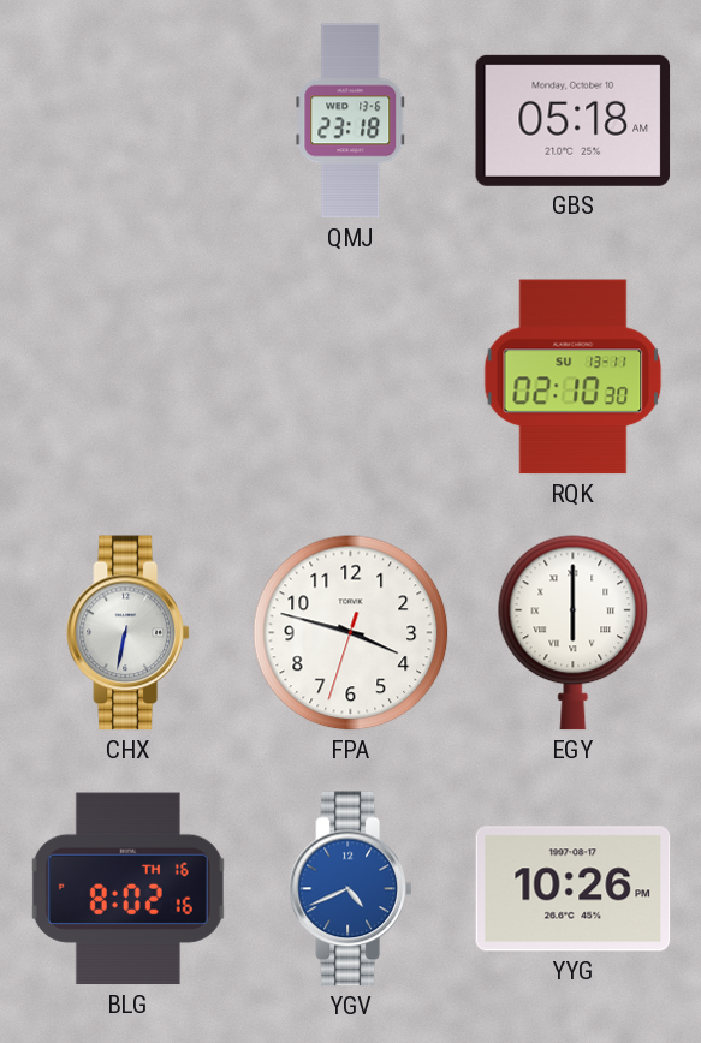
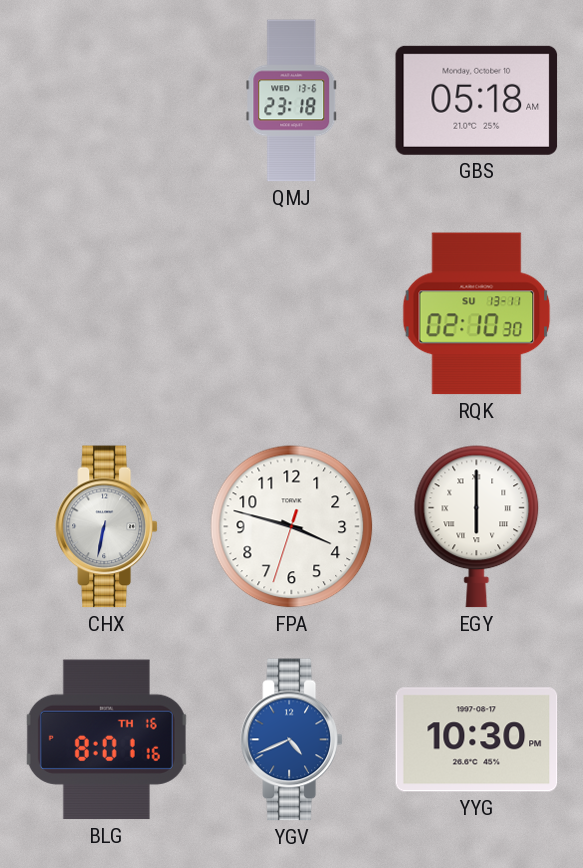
BLG: 8:02 -> 8:01 (106, 740)
YYG: 10:26 -> 10:30 (477, 740)
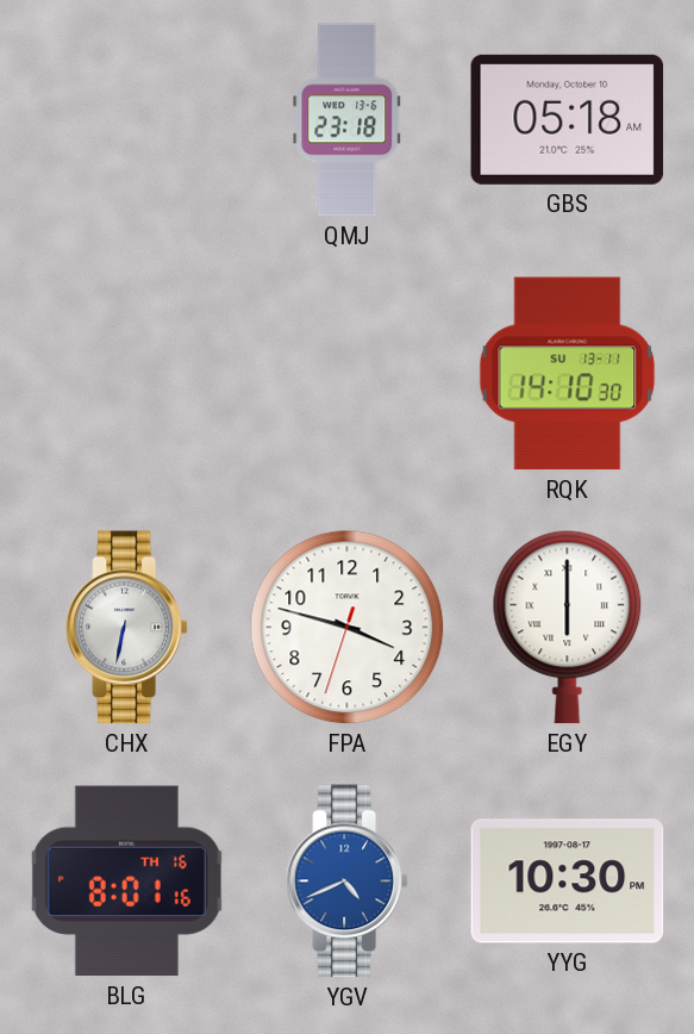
RQK: 02:10 -> 14:10 (568, 374)
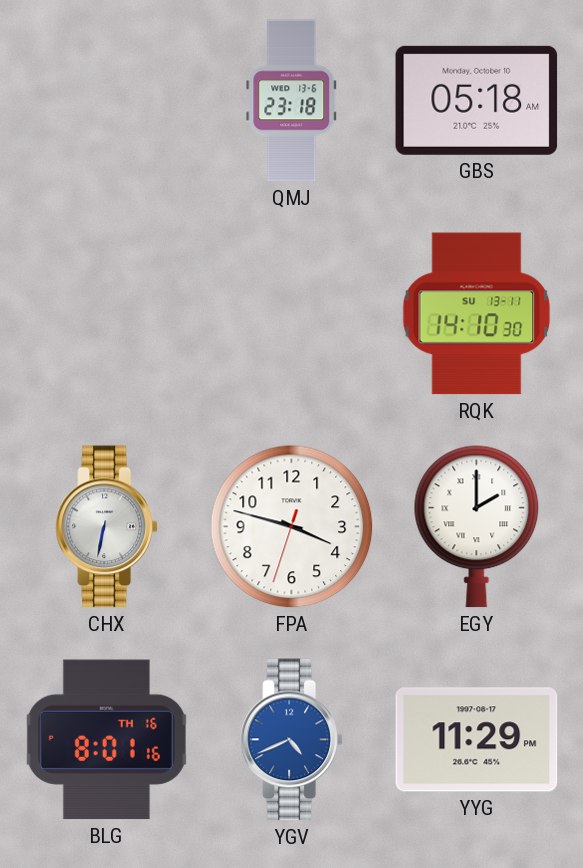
EGY: 6:00 -> 2:00 (477, 527)
YYG: 10:30 -> 11:29 (477, 740)
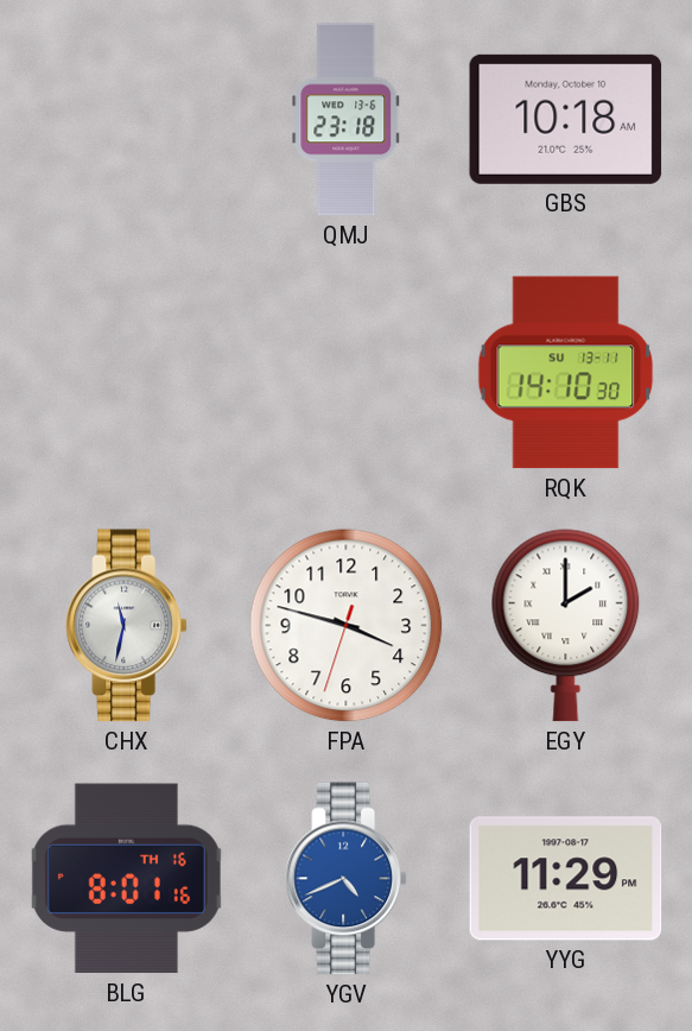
GBS: 05:18 -> 10:18 (566, 119)
CHX: 6:32 -> 11:32 (127, 626)
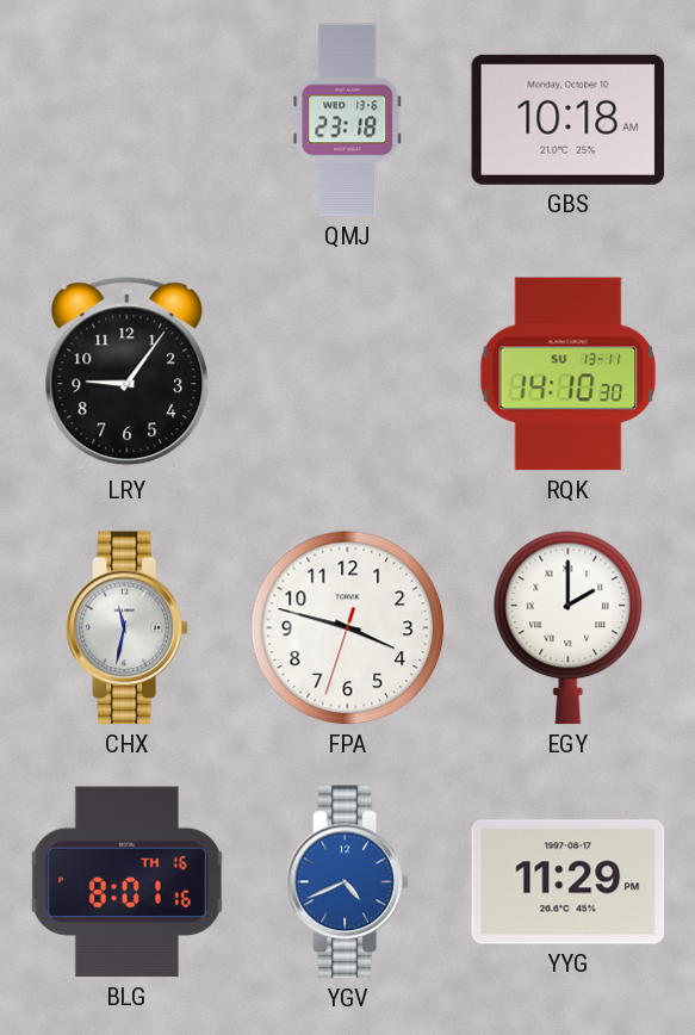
LRY: none -> 9:06 (128, 374)
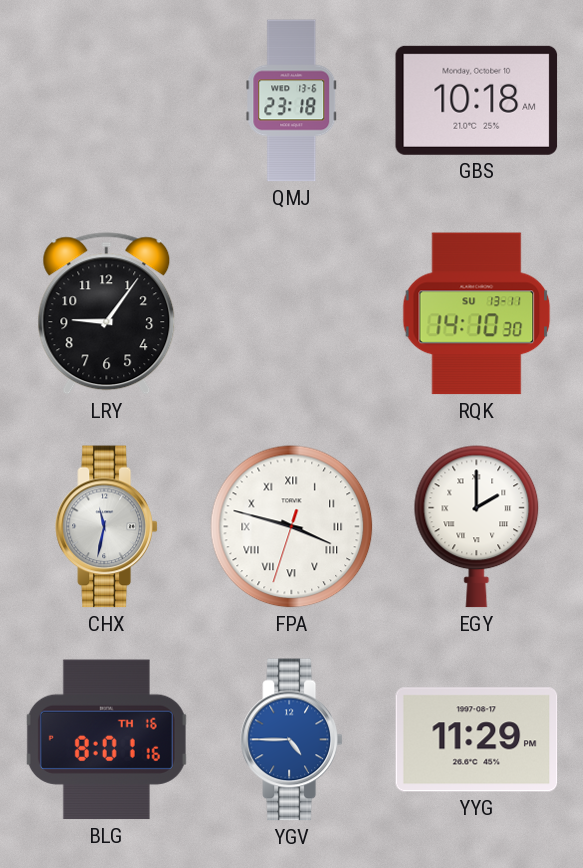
FPA numerals: Arabic -> Roman (292, 527)
YGV: 4:41 -> 4:45 (292, 740)
